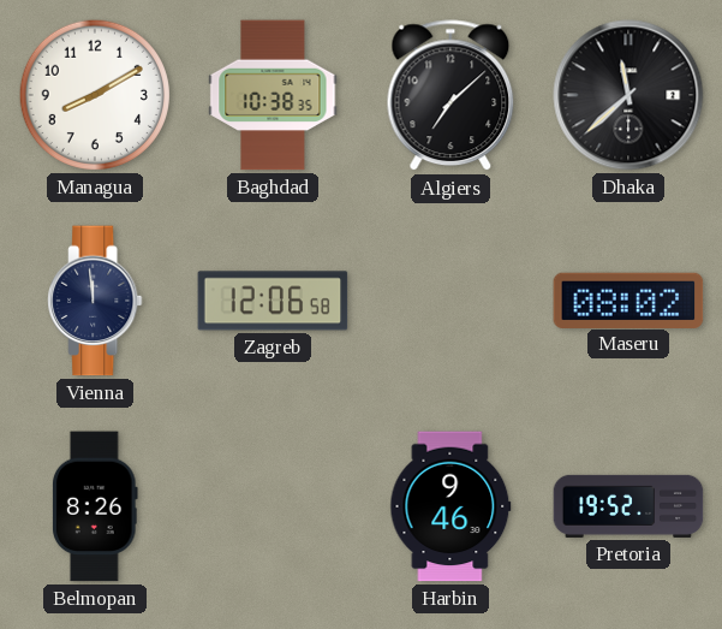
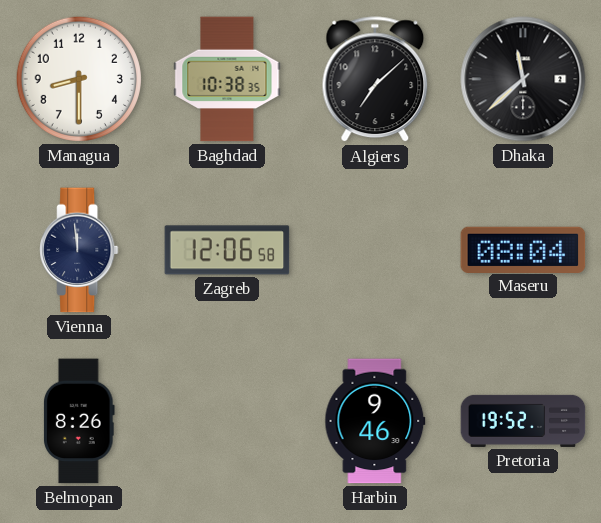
Managua: 8:10 -> 8:30 (79, 79)
Maseru: 08:02 -> 08:04 (523, 249)
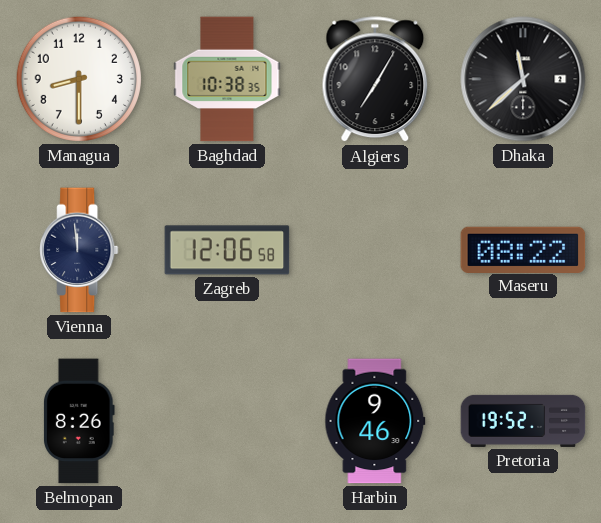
Algiers: 7:08 -> 7:05 (375, 80)
Maseru: 08:04 -> 08:22 (523, 249)
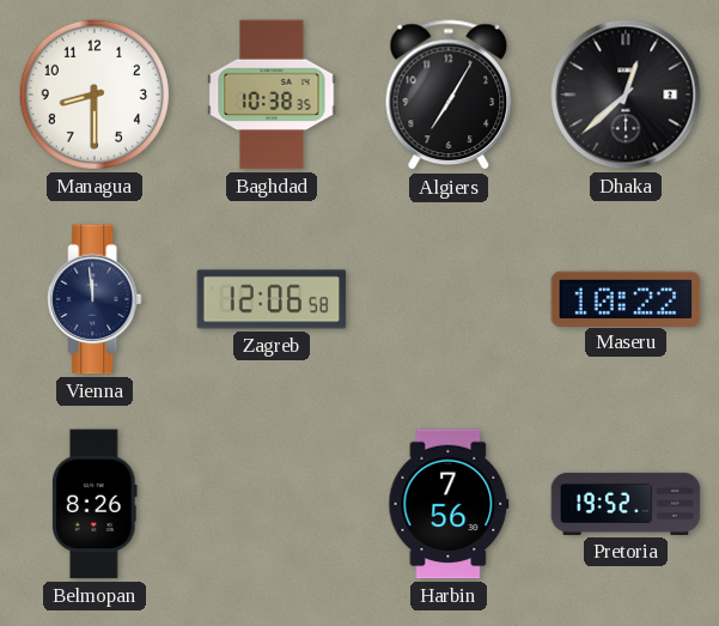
Dhaka: 11:38 -> 12:38 (626, 95)
Maseru: 08:22 -> 10:22 (626, 298)
Harbin: 9:46 -> 7:56 (449, 504)
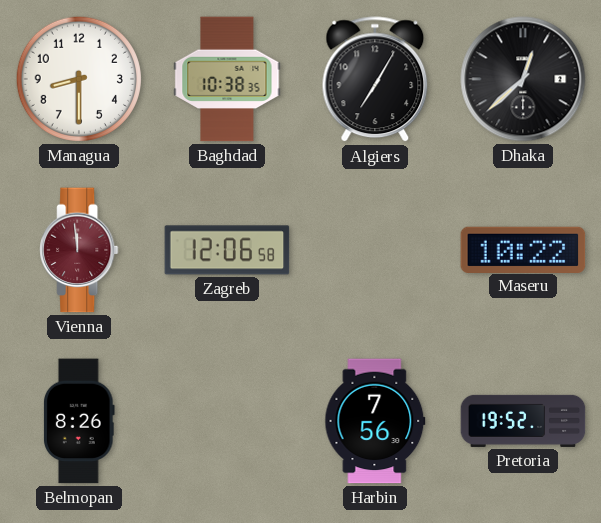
Vienna dial: navy -> burgundy (79, 250)
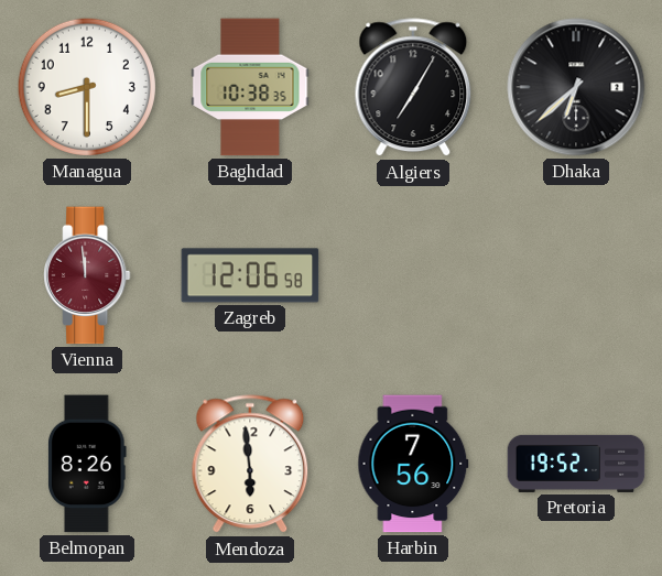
Dhaka: 12:38 -> 6:38 (576, 87)
Maseru: 10:22 -> none (523, 249)
Mendoza: none -> 5:59 (250, 465)
